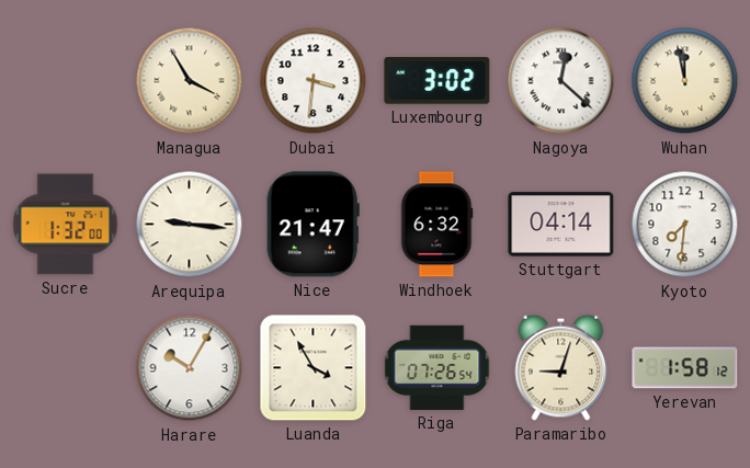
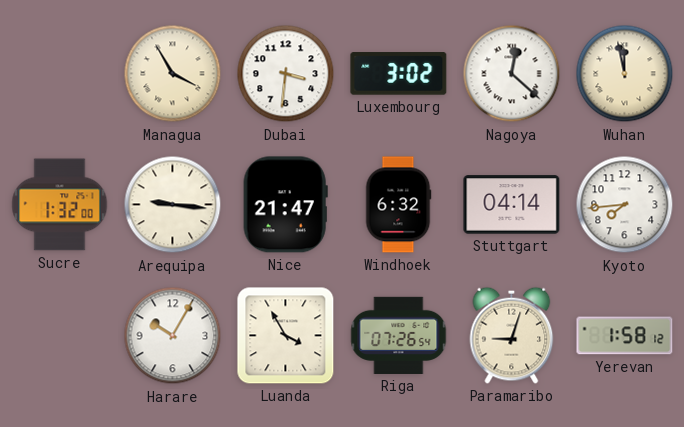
Kyoto: 7:31 -> 7:44 (625, 205)
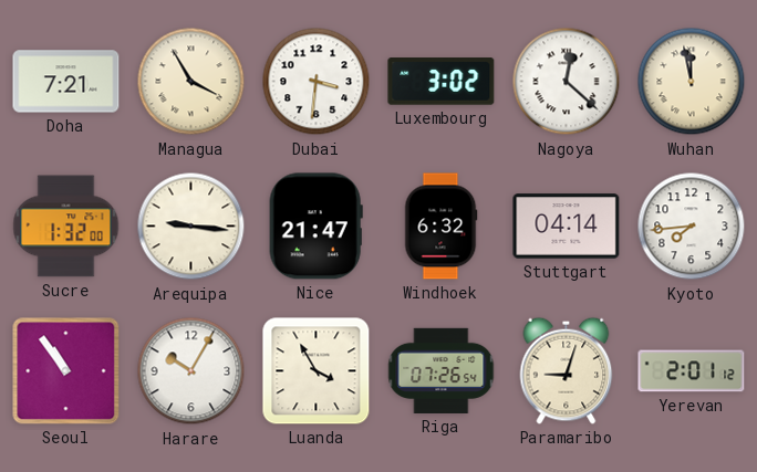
Doha: none -> 7:21 (66, 82)
Seoul: none -> 10:54 (66, 371)
Yerevan: 1:58 -> 2:01 (692, 371)
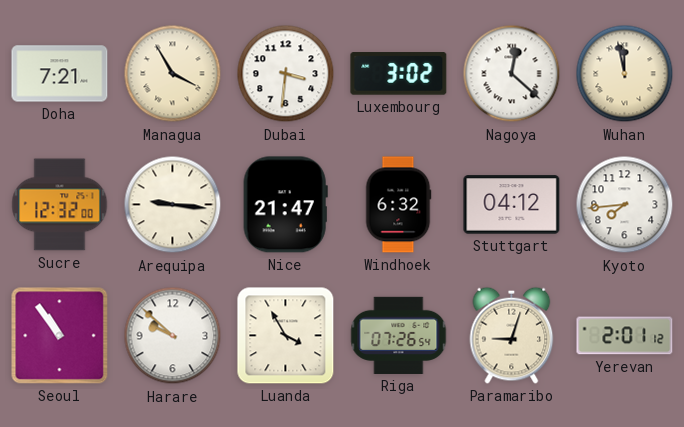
Sucre: 1:32 -> 12:32 (60, 205)
Stuttgart: 04:14 -> 04:12 (512, 205)
Harare: 10:05 -> 9:52 (173, 336)
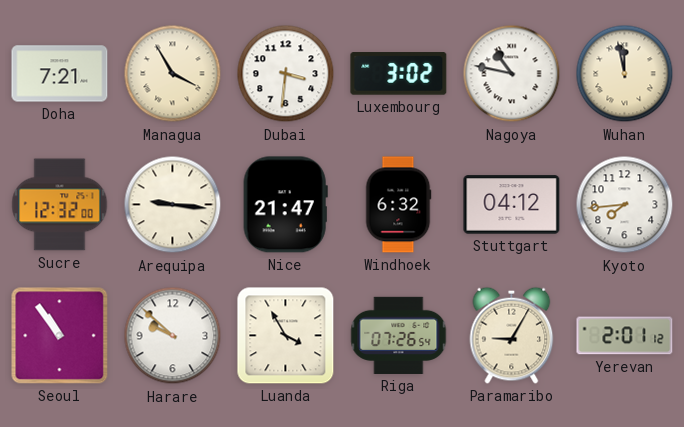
Nagoya: 12:22 -> 10:47 (512, 74)
Paramaribo: 9:03 -> 9:05 (512, 335)
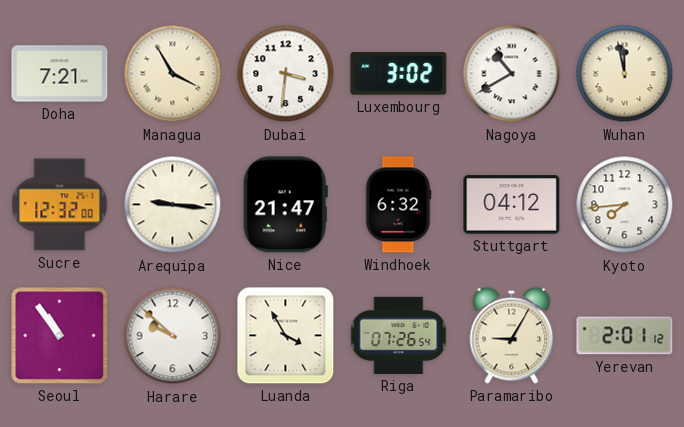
Nagoya: 10:47 -> 10:40 (512, 74)
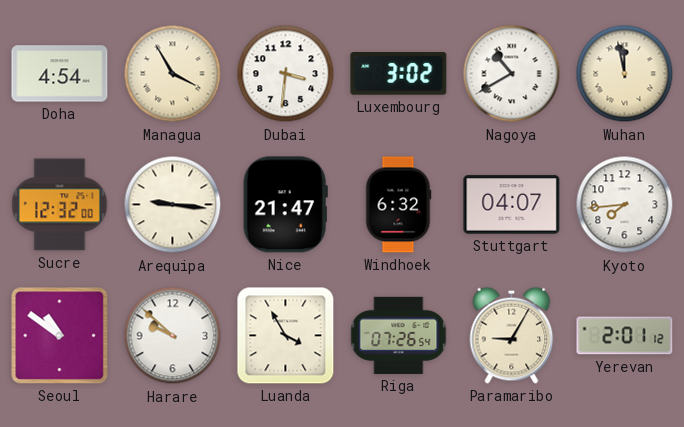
Doha: 7:21 -> 4:54 (60, 74)
Stuttgart: 04:12 -> 04:07 (512, 205)
Seoul: 10:54 -> 10:51 (60, 336)
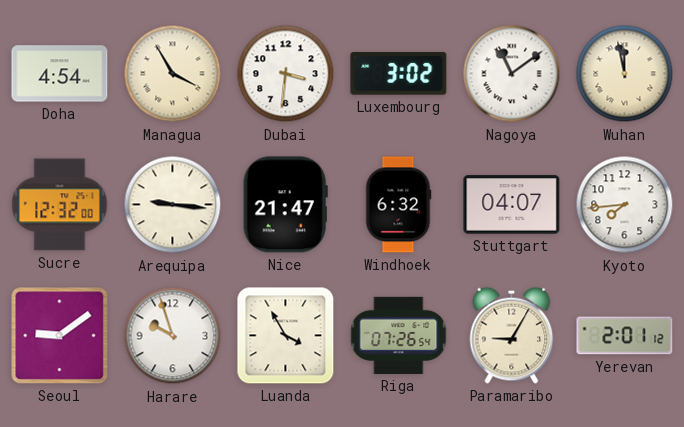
Nagoya: 10:40 -> 11:09 (512, 74)
Seoul: 10:51 -> 9:09 (60, 336)
Harare: 9:52 -> 9:57 (173, 336)
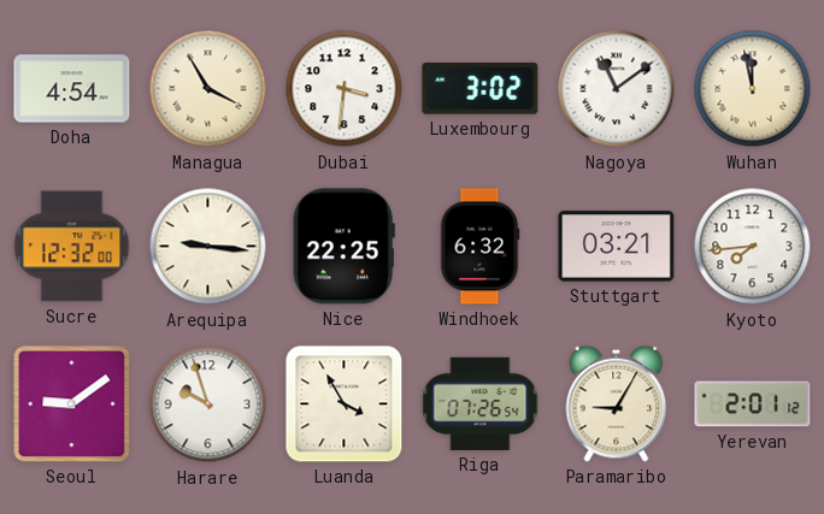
Nice: 21:47 -> 22:25 (343, 247)
Stuttgart: 04:07 -> 03:21 (617, 247)
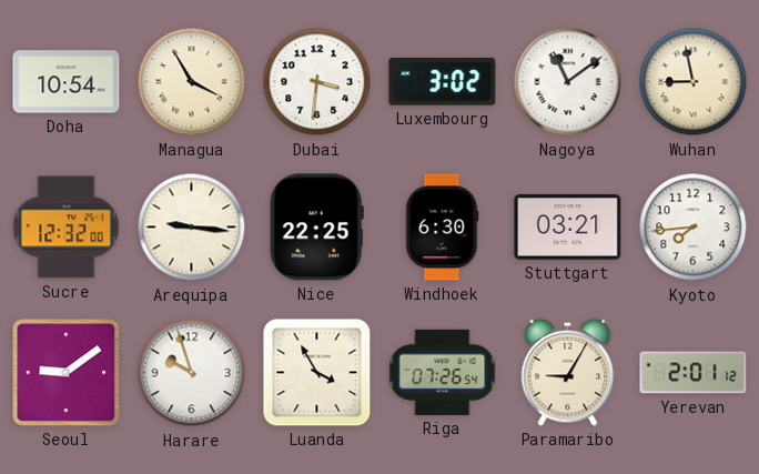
Doha: 4:54 -> 10:54 (67, 82)
Wuhan: 11:58 -> 8:58 (694, 82)
Windhoek: 6:32 -> 6:30 (442, 228)
